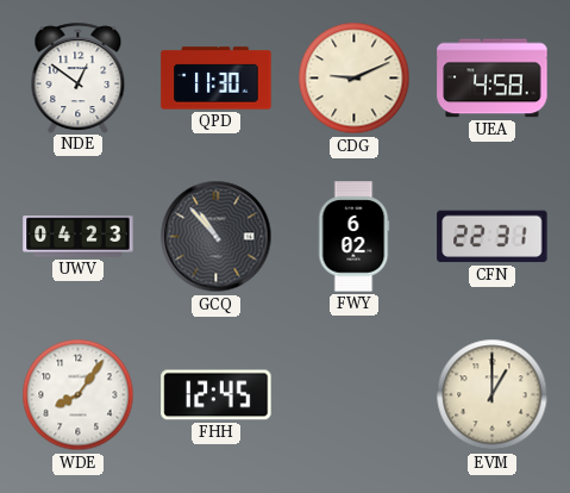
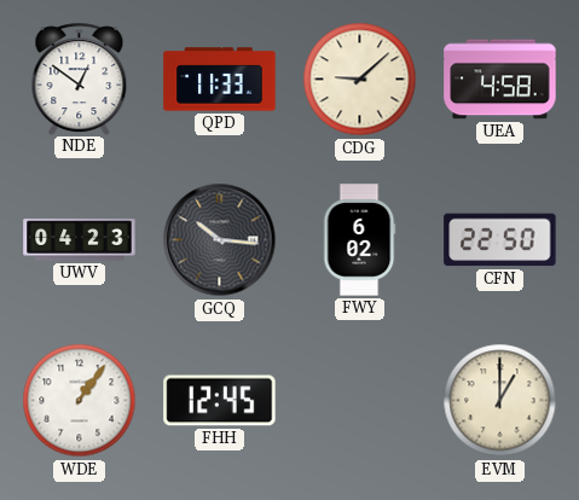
QPD: 11:30 -> 11:33 (220, 80)
CDG: 9:11 -> 9:08 (360, 80)
GCQ: 10:53 -> 10:16 (220, 240)
CFN: 22:31 -> 22:50 (500, 240)
WDE: 8:06 -> 1:06 (80, 401)
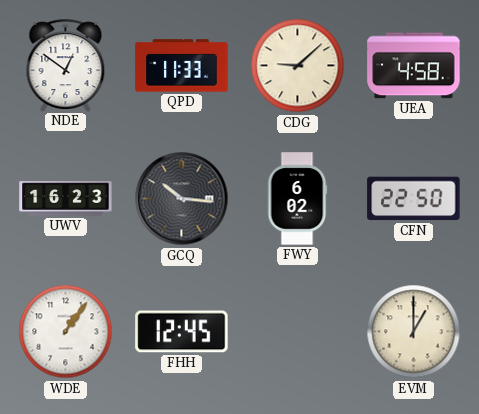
UWV: 04:23 -> 16:23 (66, 199)
